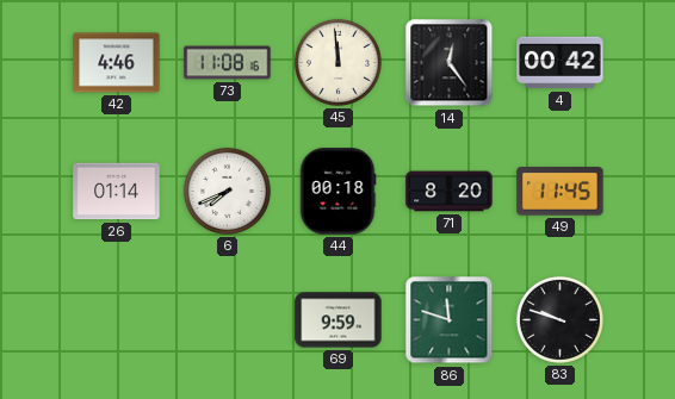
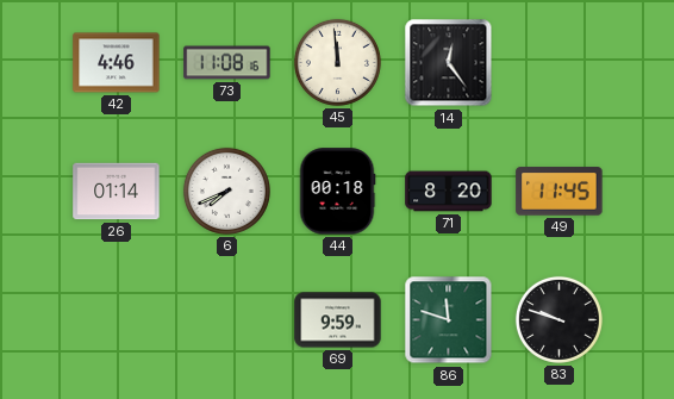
4: 00:42 -> none (561, 63)
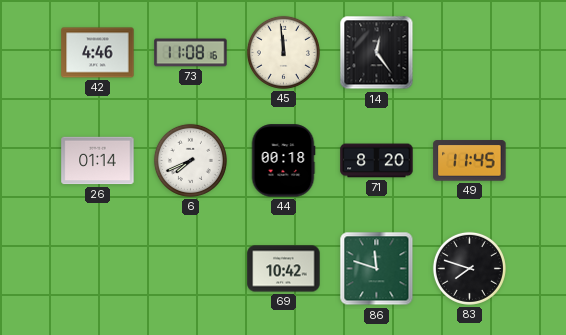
69: 9:59 -> 10:42 (284, 269)
83: 9:48 -> 7:48 (469, 268)
